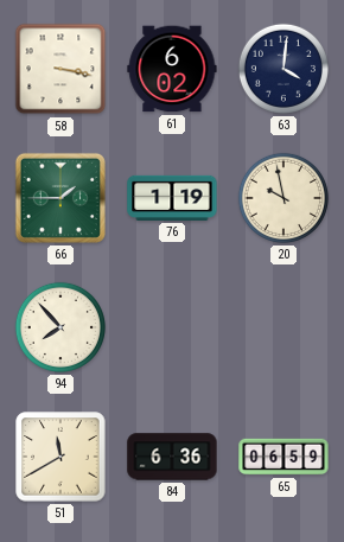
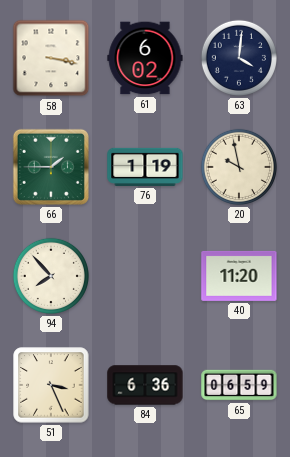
40: none -> 11:20 (239, 276)
51: 11:40 -> 3:26 (51, 385)
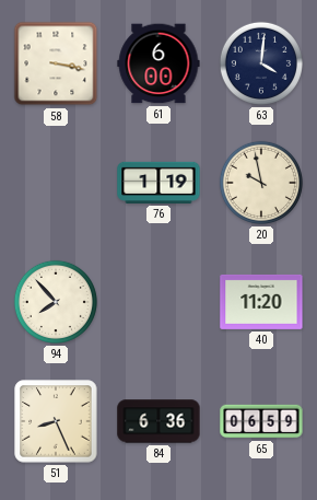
61: 6:02 -> 6:00 (158, 63)
66: 1:45 -> none (51, 167)
51: 3:26 -> 8:26 (56, 421)
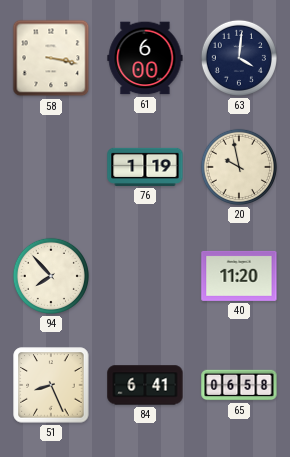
84: 6:36 -> 6:41 (145, 385)
65: 06:59 -> 06:58 (239, 385)
